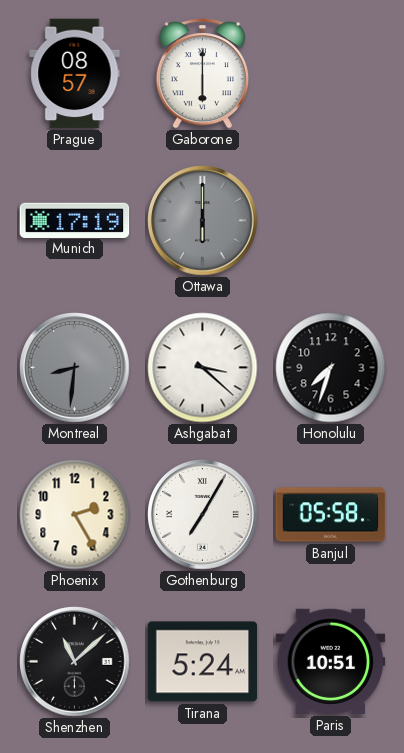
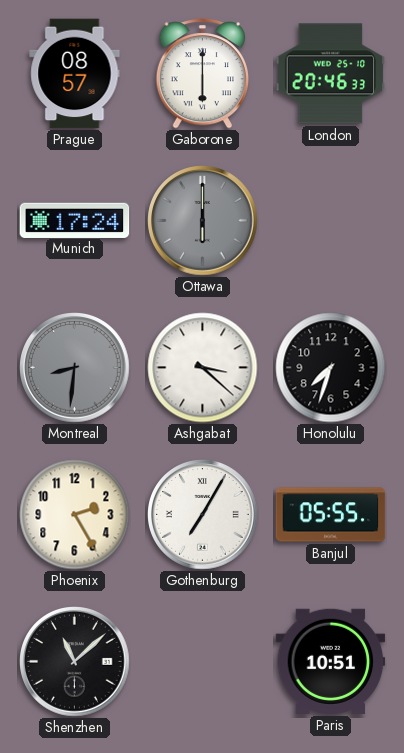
London: none -> 20:46 (331, 74)
Munich: 17:19 -> 17:24 (75, 220)
Banjul: 05:58 -> 05:55 (331, 515)
Tirana: 5:24 -> none (203, 662)
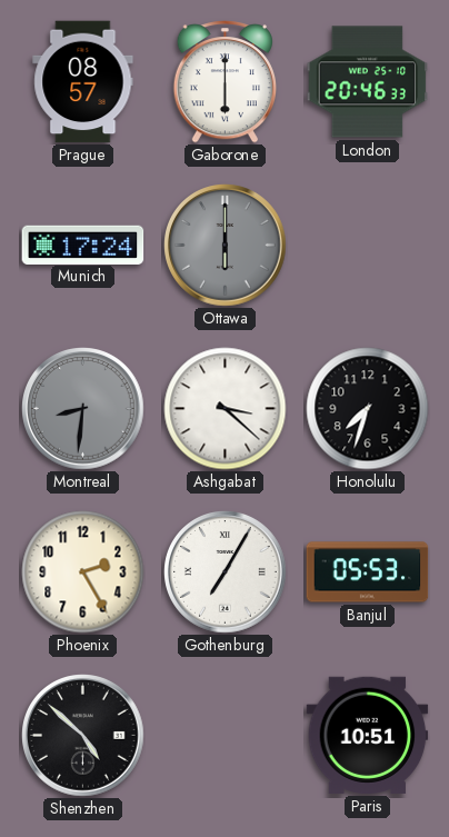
Banjul: 05:55 -> 05:53 (368, 572)
Shenzhen: 11:08 -> 4:52 (83, 736)
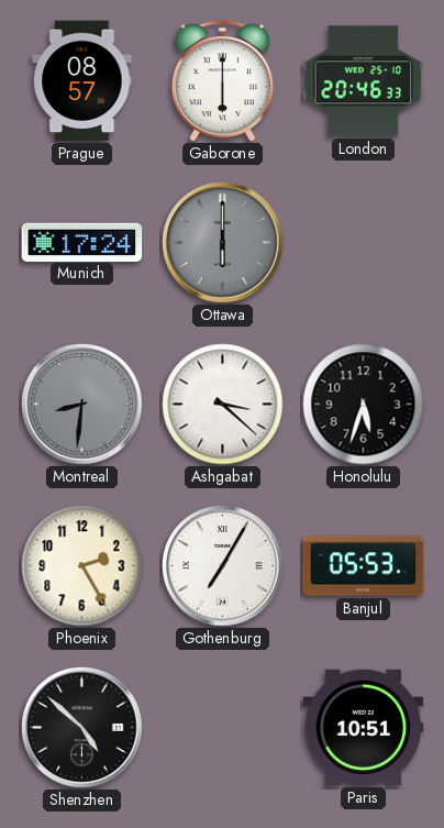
Honolulu: 7:33 -> 5:33 (364, 405)
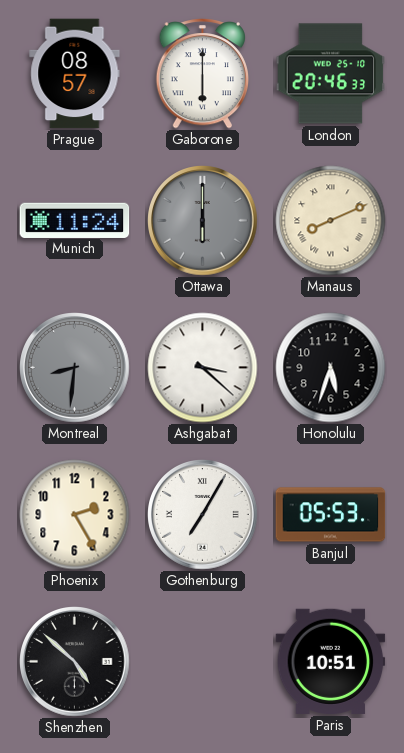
Munich: 17:24 -> 11:24 (75, 220)
Manaus: none -> 8:11 (331, 221)
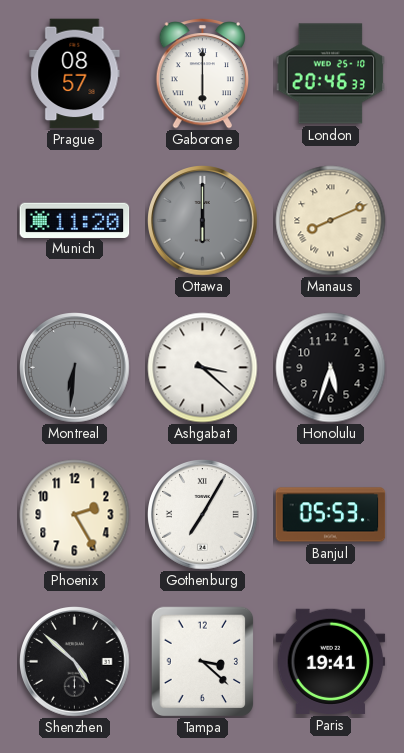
Munich: 11:24 -> 11:20 (75, 220)
Montreal: 8:31 -> 6:31 (75, 368)
Tampa: none -> 3:22 (203, 661)
Paris: 10:51 -> 19:41 (331, 661)
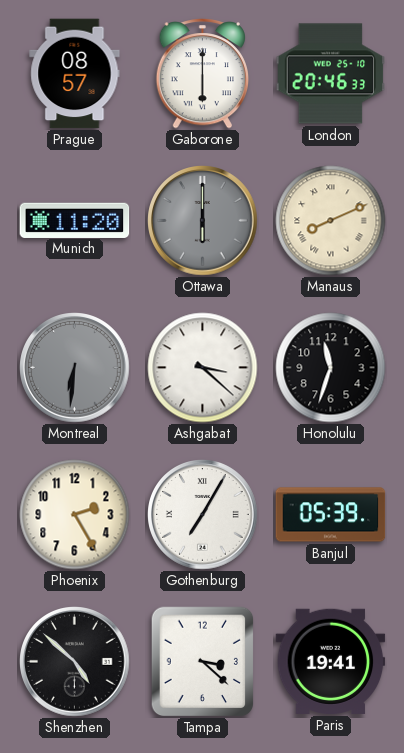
Honolulu: 5:33 -> 11:33 (331, 368)
Banjul: 05:53 -> 05:39 (331, 515)
